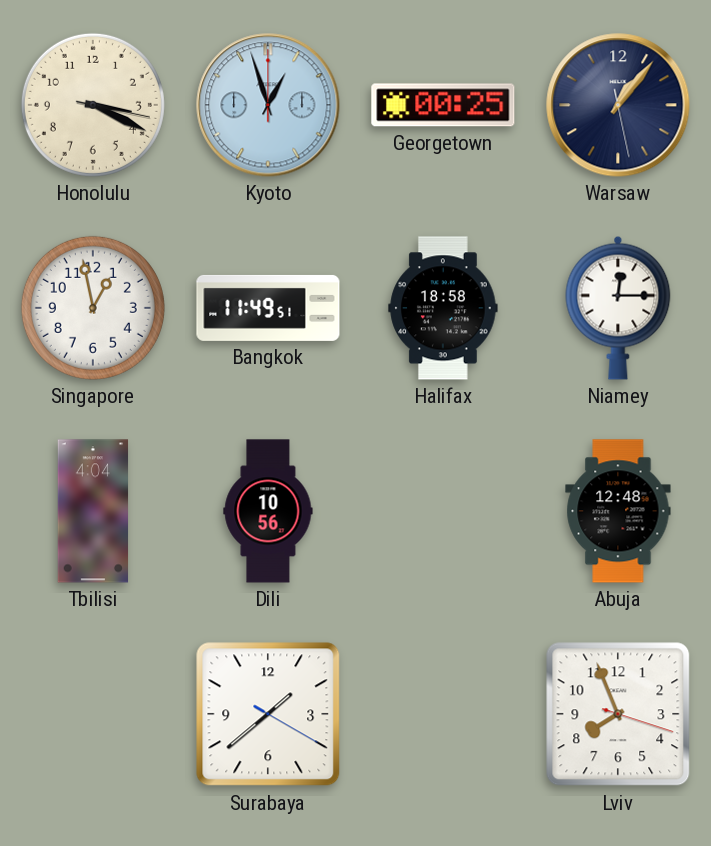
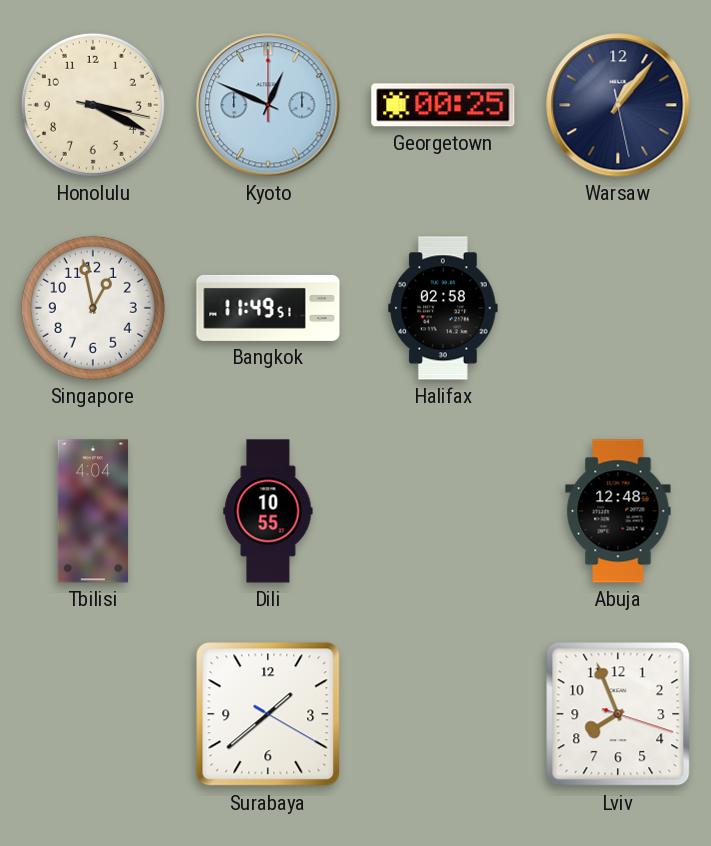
Kyoto: 12:57 -> 12:49 (268, 105)
Halifax: 18:58 -> 02:58 (443, 308)
Niamey: 12:15 -> none (618, 308)
Dili: 10:56 -> 10:55 (268, 511)
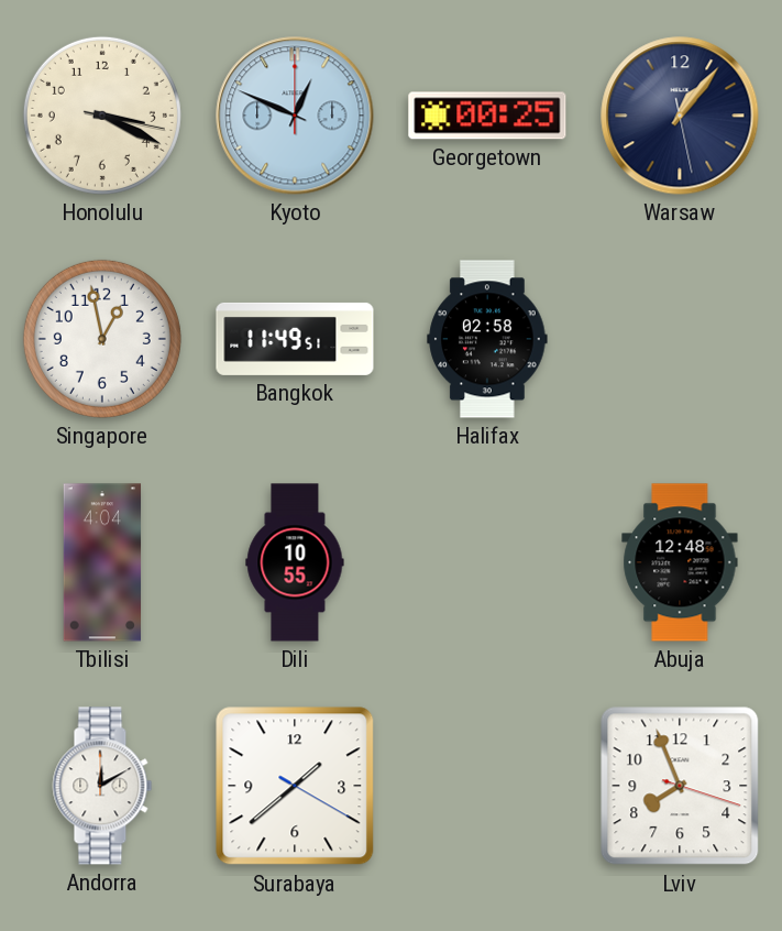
Andorra: none -> 12:10 (102, 786)
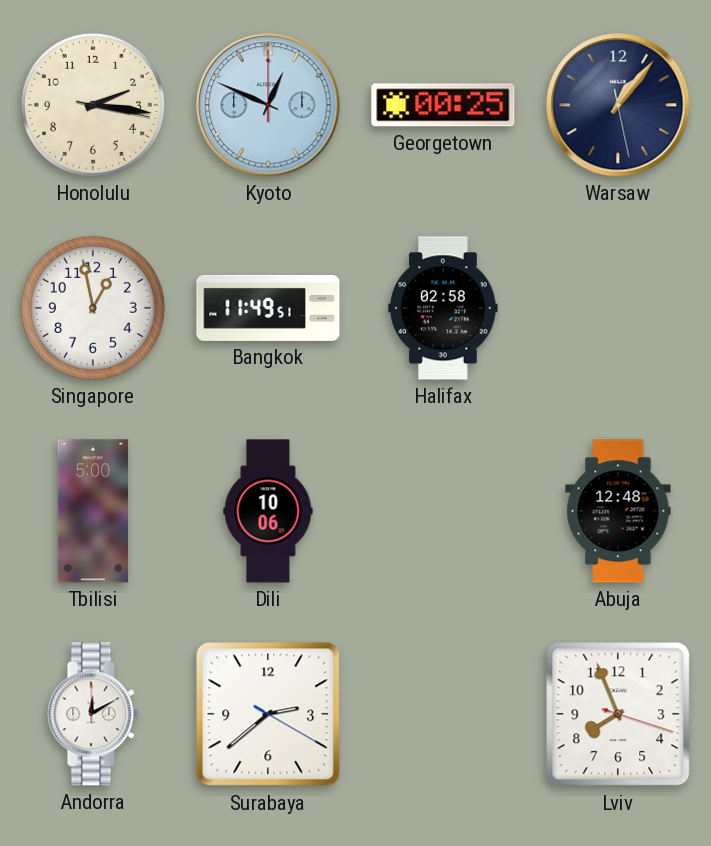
Honolulu: 3:19 -> 2:16 (93, 105)
Tbilisi: 4:04 -> 5:00 (93, 511)
Dili: 10:55 -> 10:06 (268, 511)
Surabaya: 1:38 -> 2:38 (268, 714)
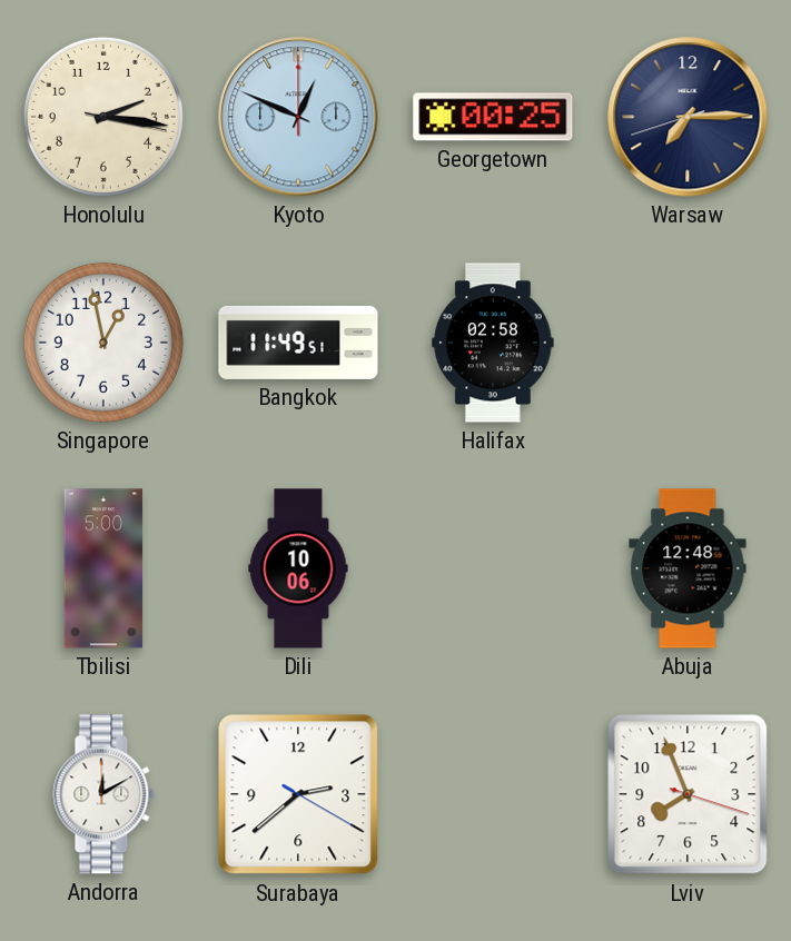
Warsaw: 1:06 -> 7:14 (688, 117)
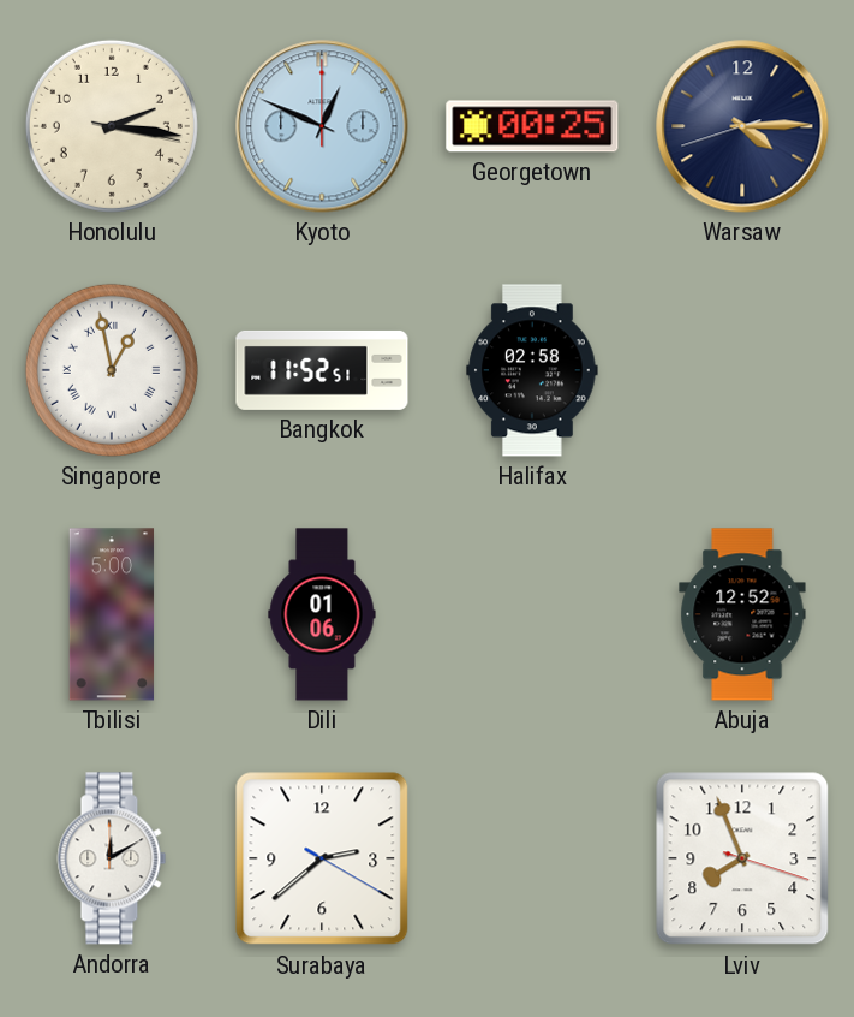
Warsaw: 7:14 -> 4:14 (742, 126)
Singapore numerals: Arabic -> Roman (112, 370)
Bangkok: 11:49 -> 11:52 (322, 370)
Dili: 10:06 -> 01:06 (322, 614)
Abuja: 12:48 -> 12:52 (742, 614)
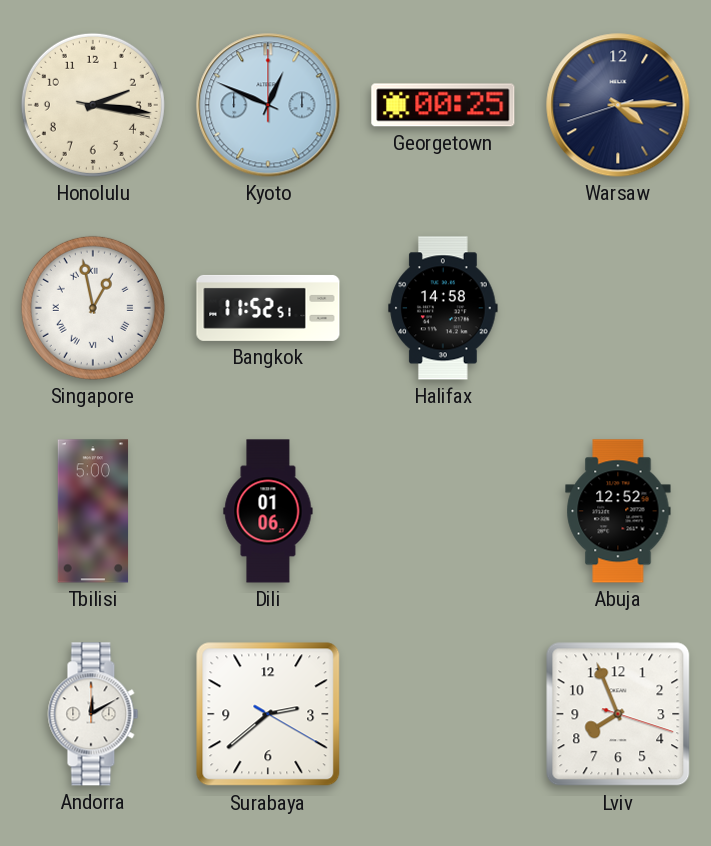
Halifax: 02:58 -> 14:58 (443, 308)
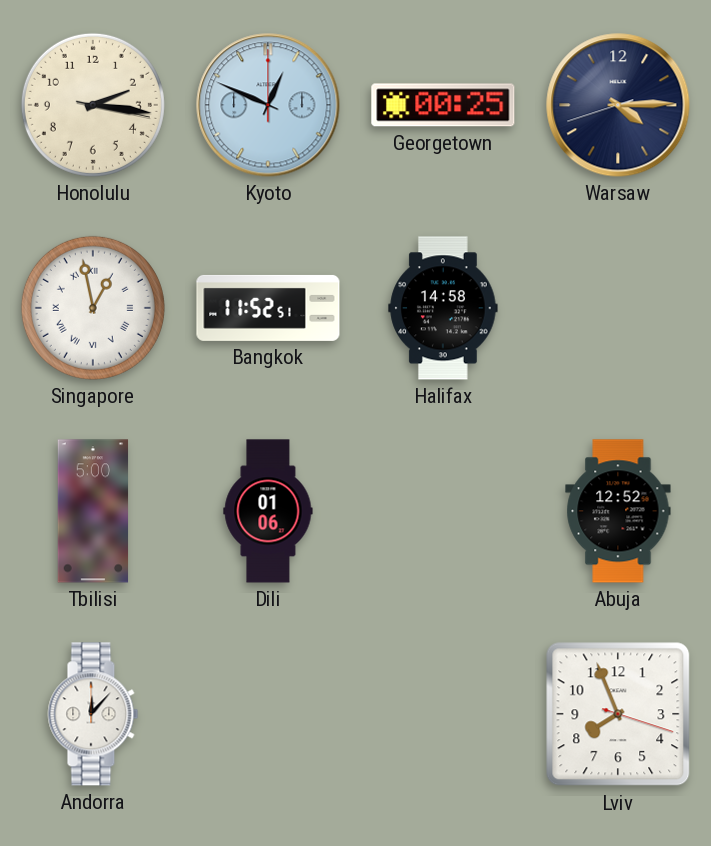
Andorra: 12:10 -> 12:07 (93, 714)
Surabaya: 2:38 -> none (268, 714)
